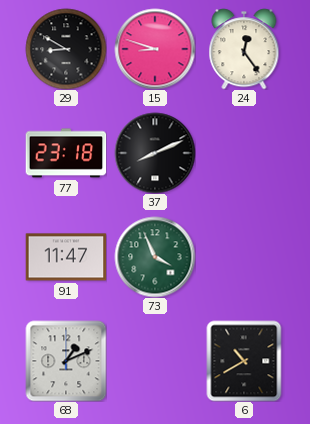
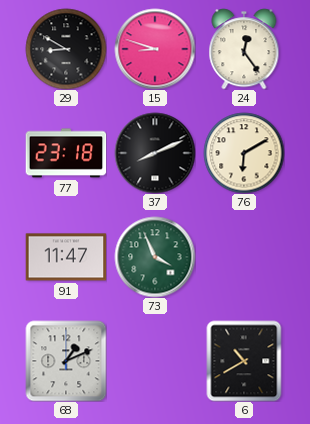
76: none -> 6:10 (244, 153)
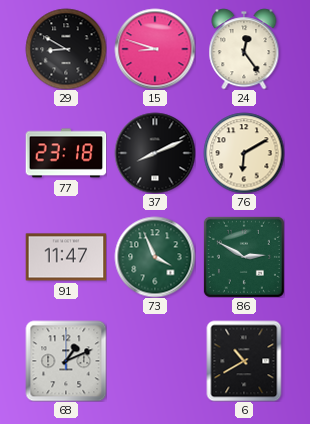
86: none -> 2:50 (244, 257)
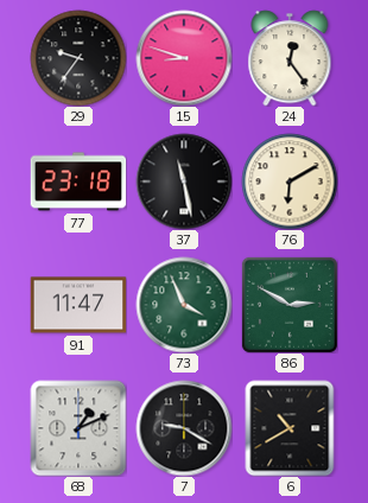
29: 8:50 -> 9:36 (78, 58)
37: 8:11 -> 11:28 (184, 182)
7: none -> 9:20 (184, 428)
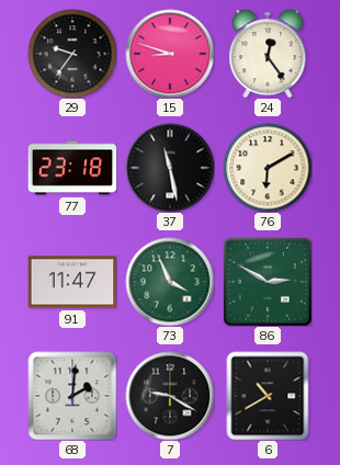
68: 1:11 -> 2:01 (72, 396)
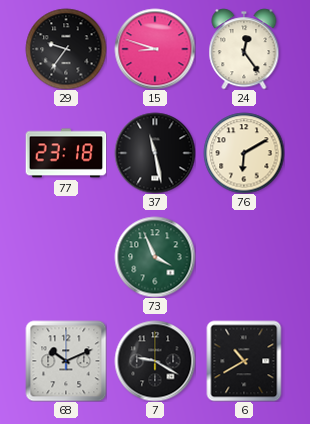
91: 11:47 -> none (72, 282)
86: 2:50 -> none (268, 282)
68: 2:01 -> 10:11 (66, 361)
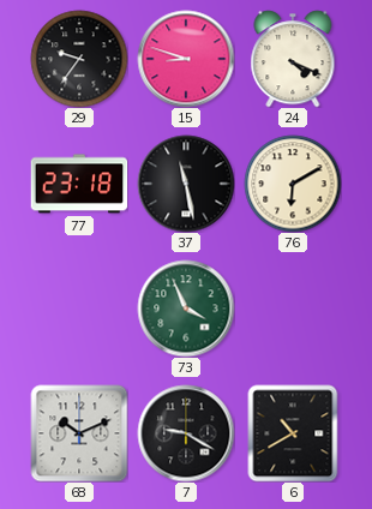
24: 12:24 -> 4:19 (293, 59)
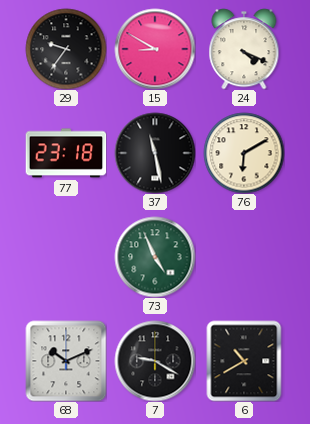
15: 8:48 -> 8:50 (155, 49)
73: 3:56 -> 4:56 (155, 257)
